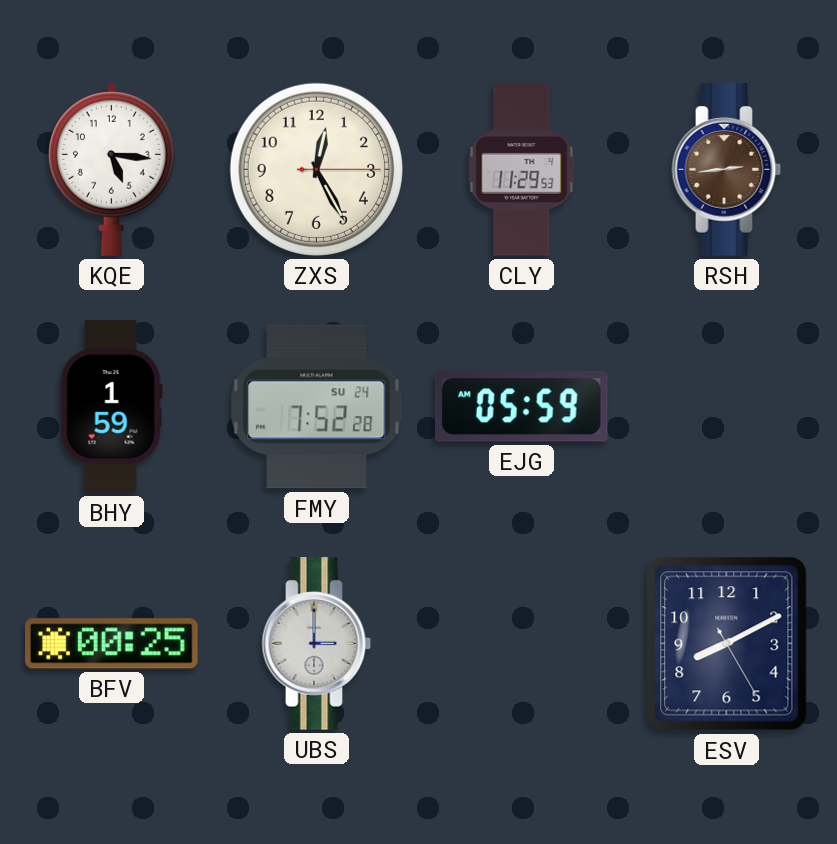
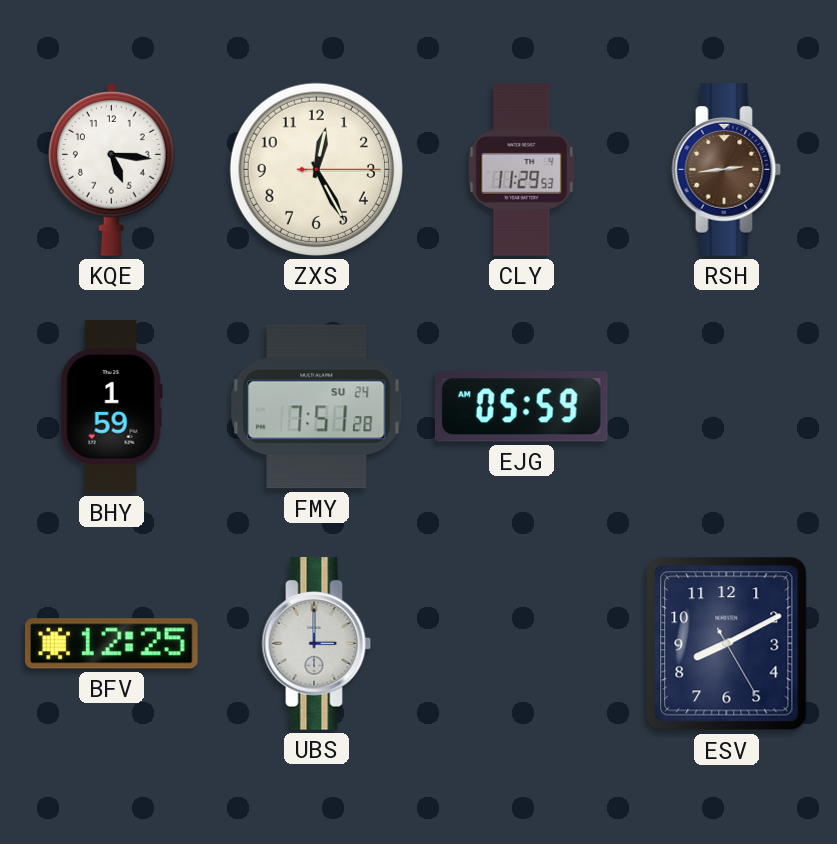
FMY: 7:52 -> 7:51 (317, 407)
BFV: 00:25 -> 12:25 (112, 644)
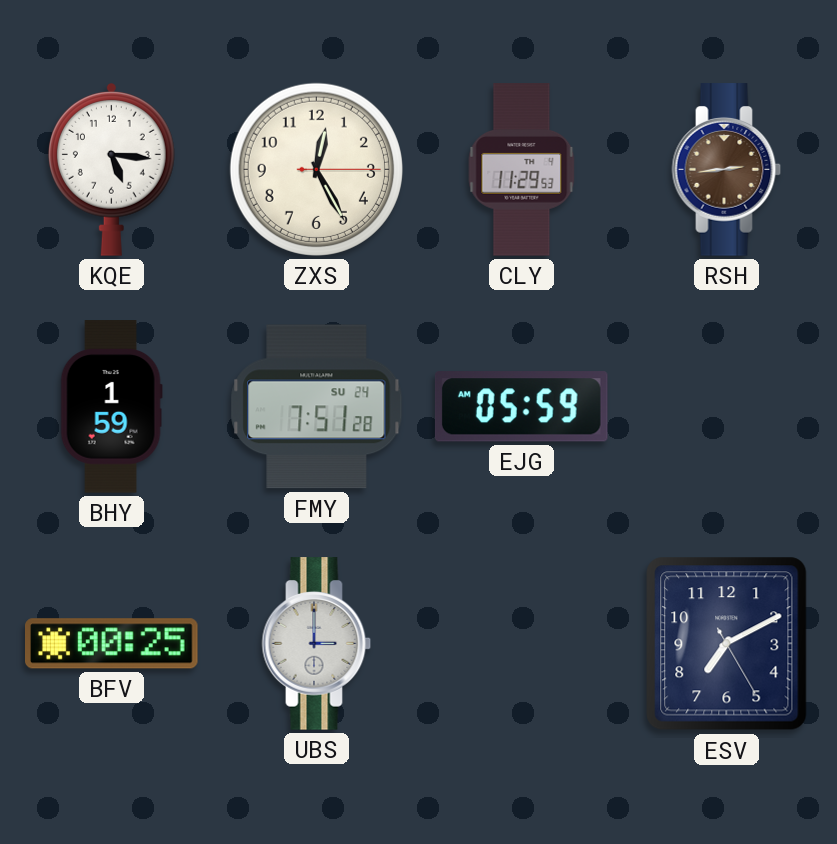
BFV: 12:25 -> 00:25 (112, 644)
ESV: 8:10 -> 7:10 (727, 644)
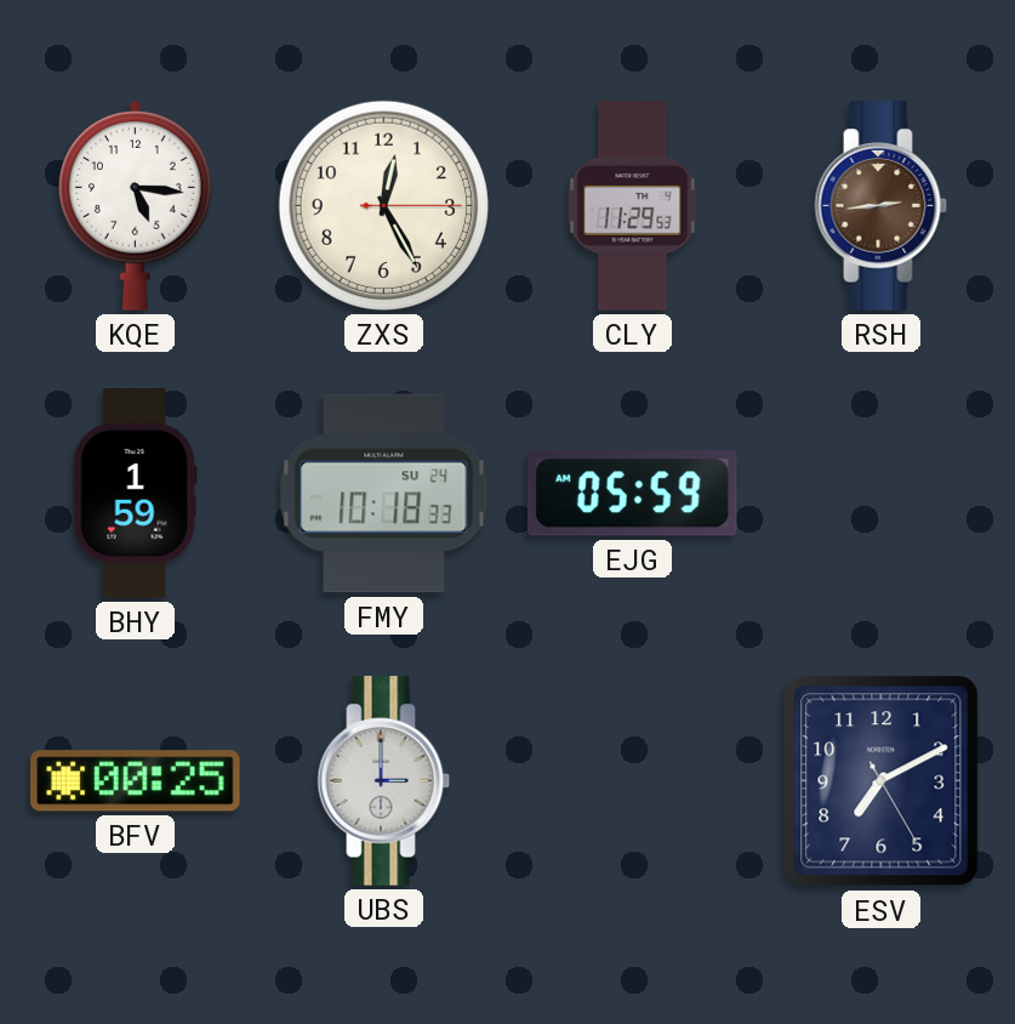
FMY: 7:51 -> 10:18 (384, 494)
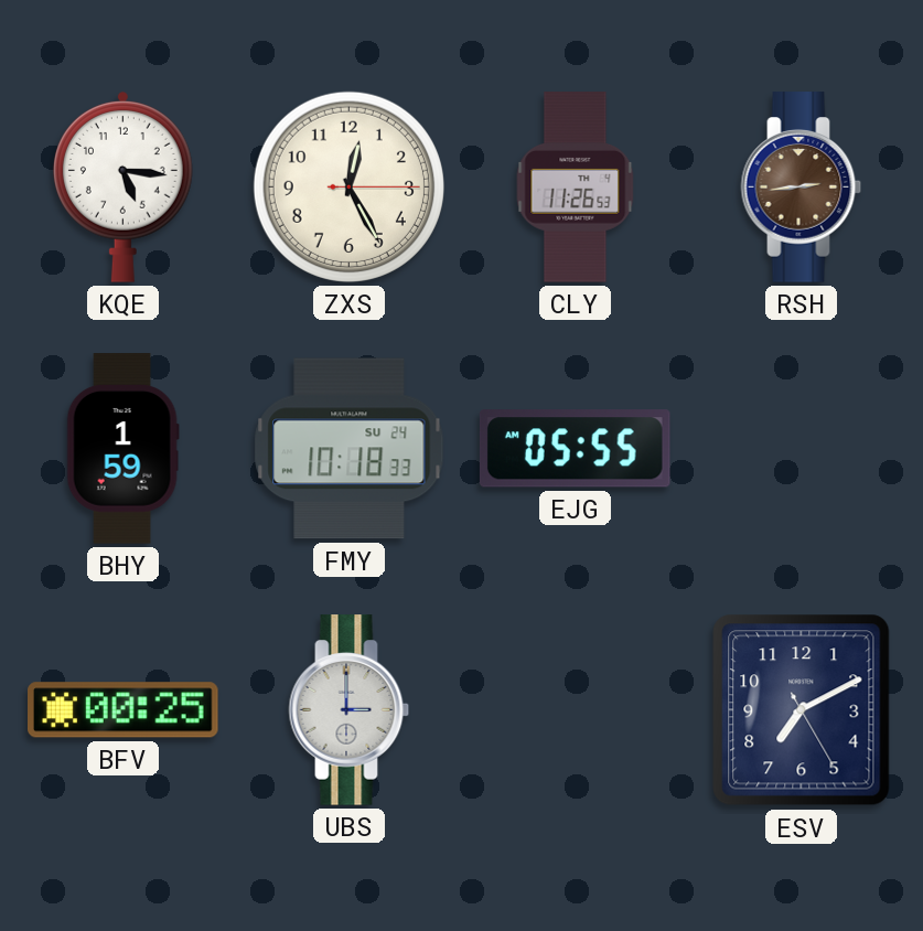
CLY: 11:29 -> 11:26 (576, 188)
EJG: 05:59 -> 05:55 (575, 449)
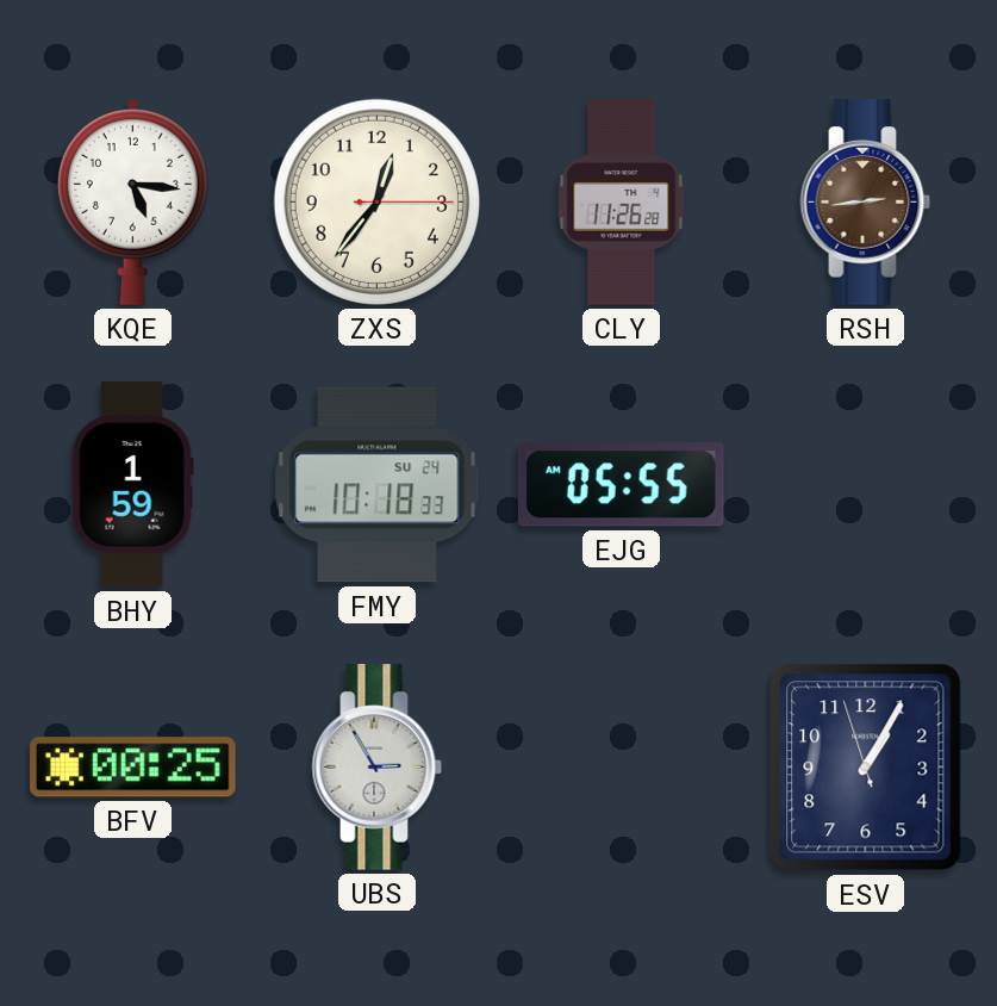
ZXS: 12:25 -> 12:36 (376, 201)
CLY: 11:26:53 -> 11:26:28 (622, 203)
UBS: 3:00 -> 2:55 (378, 768)
ESV: 7:10 -> 1:04 (866, 768)
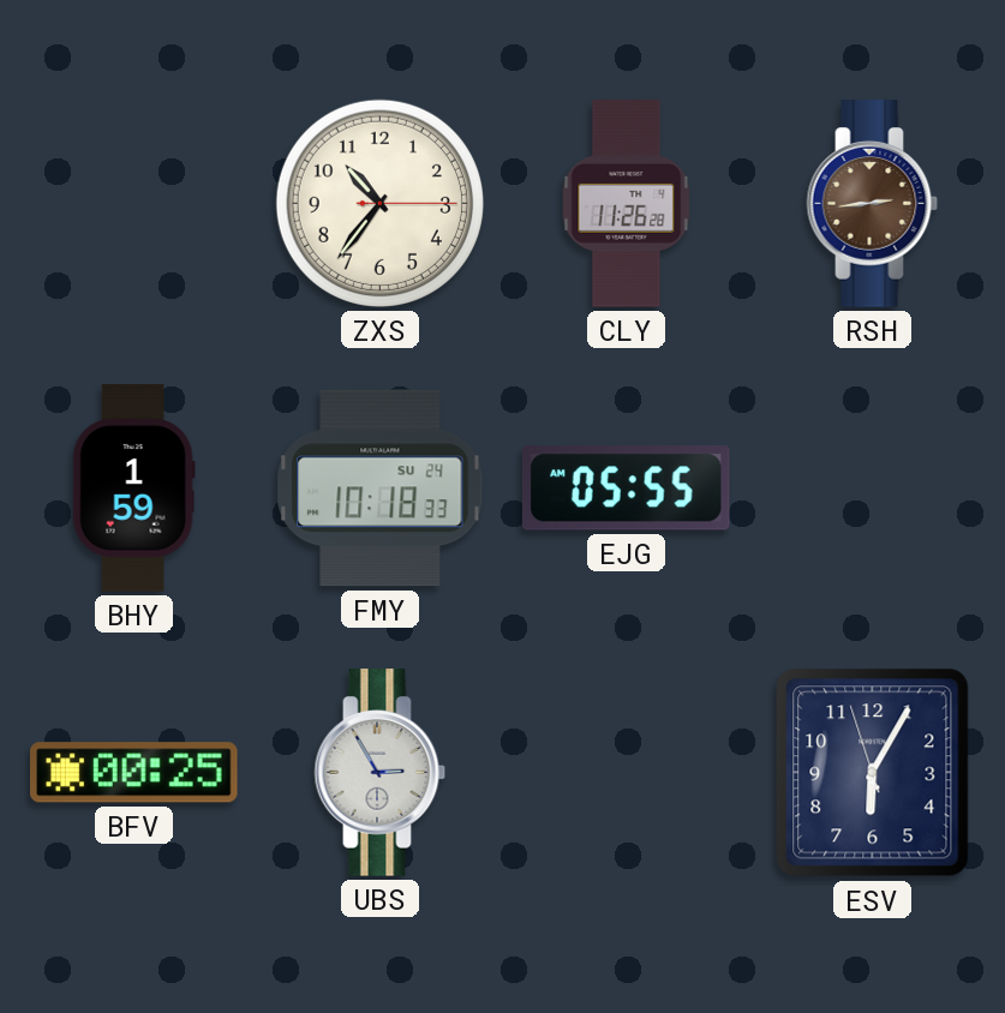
KQE: 5:16 -> none (132, 203)
ZXS: 12:36 -> 10:36 (379, 203)
ESV: 1:04 -> 6:04 (873, 773)
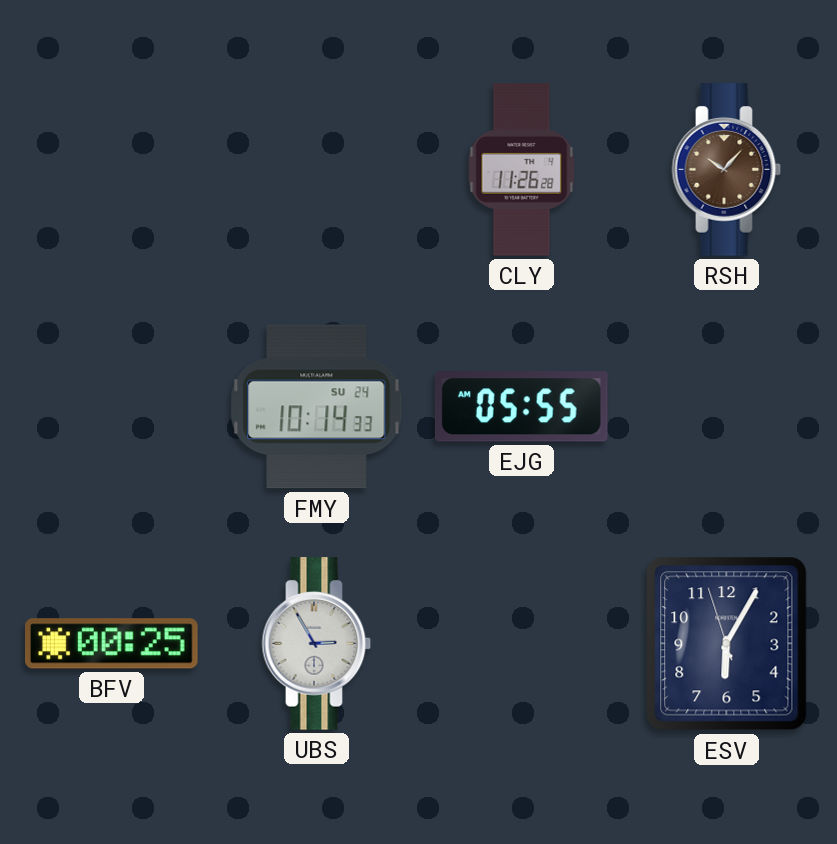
ZXS: 10:36 -> none (379, 203)
RSH: 2:44 -> 10:07 (727, 170)
BHY: 1:59 -> none (133, 488)
FMY: 10:18 -> 10:14 (317, 407)
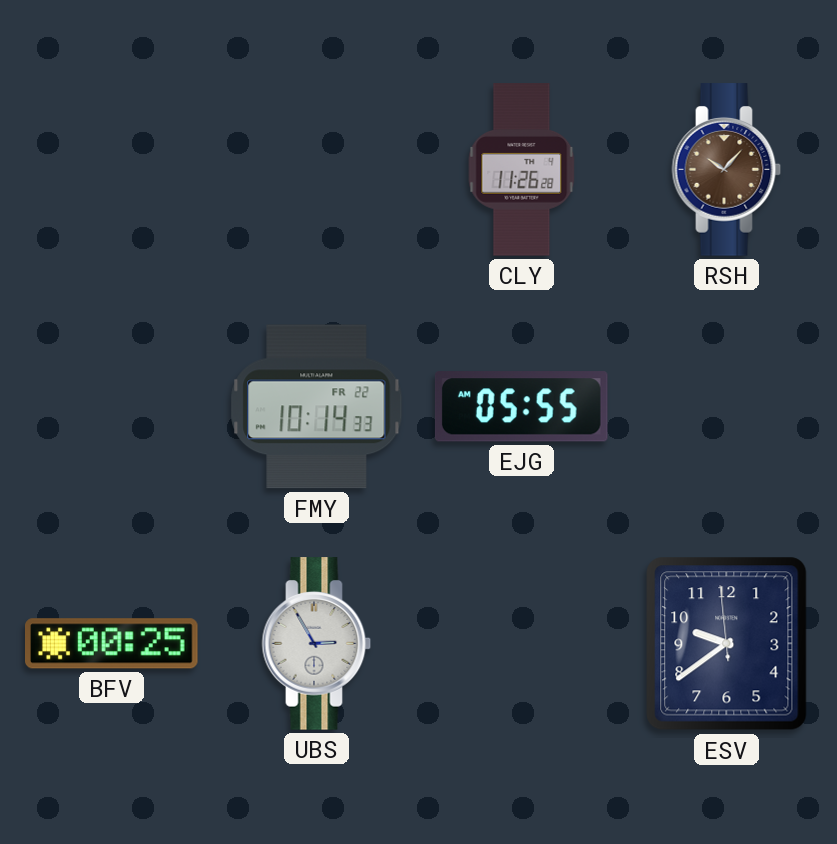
FMY date: SU 24 -> FR 22 (317, 407)
ESV: 6:04 -> 9:38 (727, 644)
